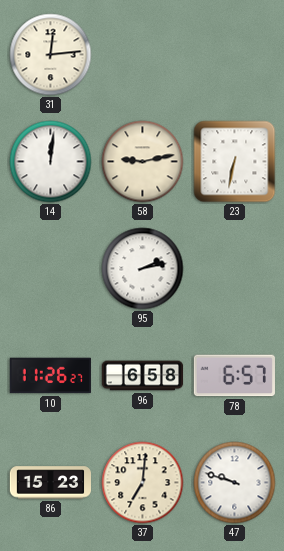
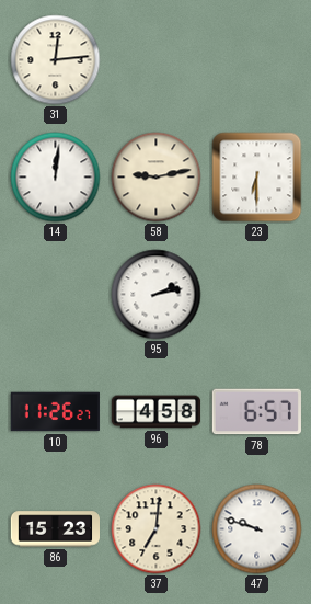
23: 6:32 -> 6:30 (257, 178)
96: 6:58 -> 4:58 (157, 412)
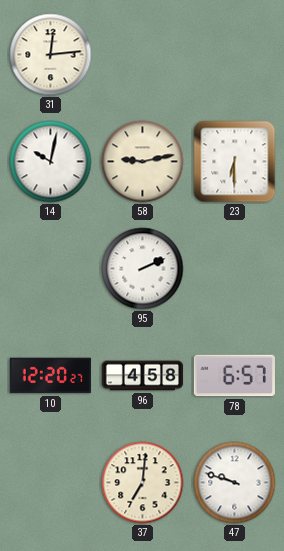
14: 12:01 -> 10:02 (51, 162)
95: 2:13 -> 2:11 (143, 269)
10: 11:26 -> 12:20 (50, 376)
86: 15:23 -> none (55, 529)
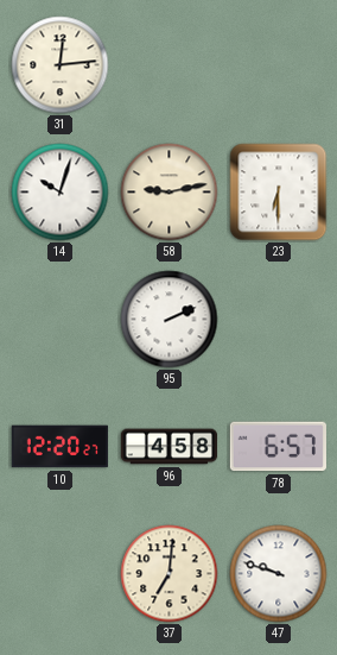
14: 10:02 -> 10:03 (61, 193)
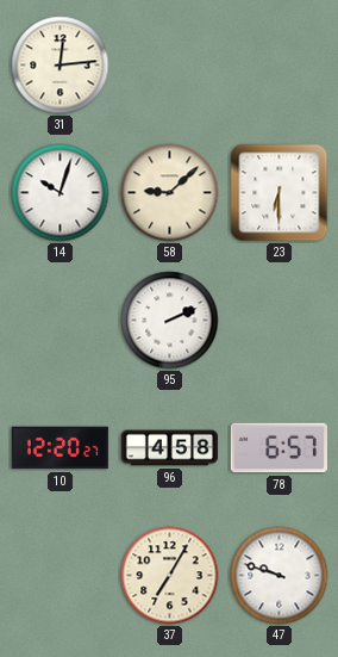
58: 9:13 -> 9:08 (170, 193)
37: 7:01 -> 7:05 (170, 576)
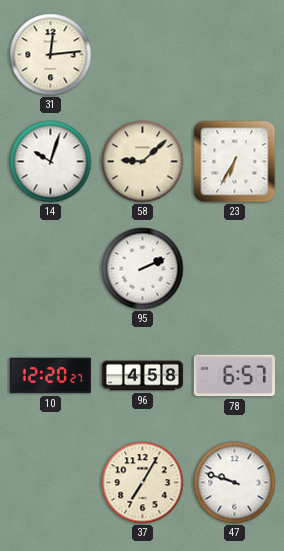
23: 6:30 -> 6:35 (235, 162)
